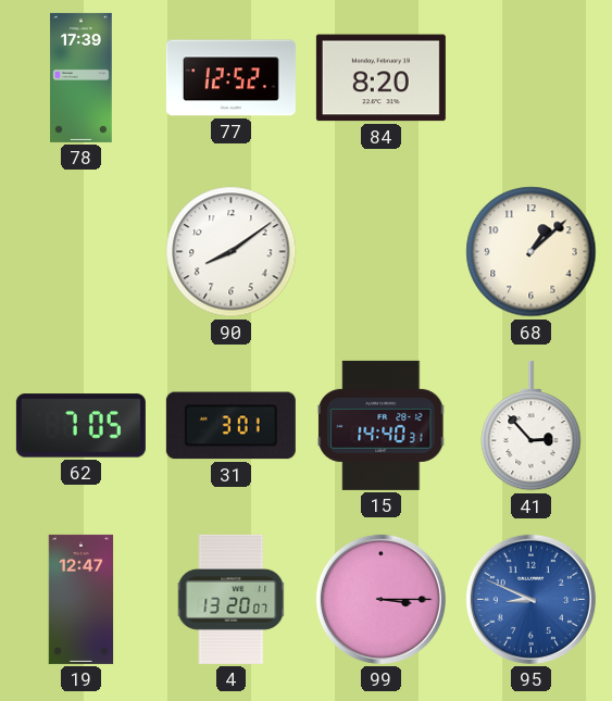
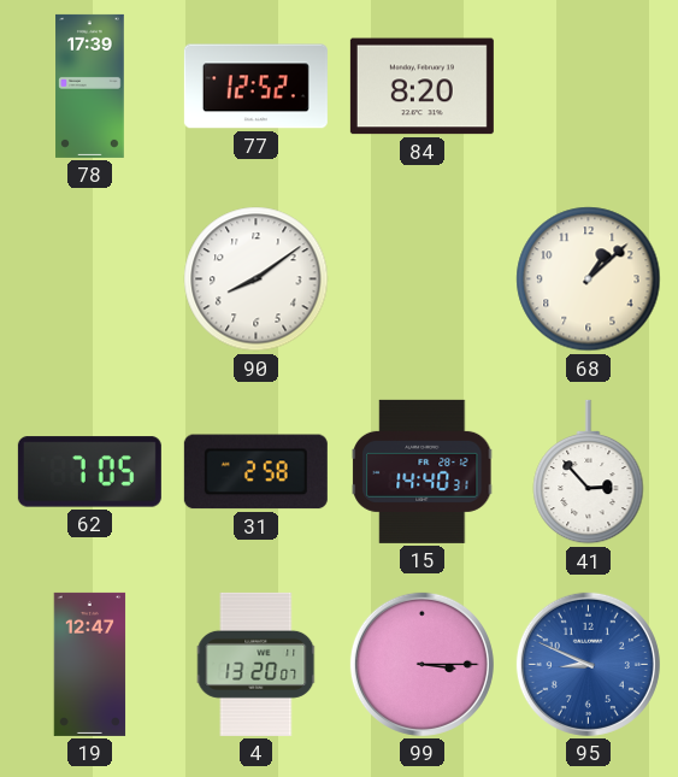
31: 3:01 -> 2:58 (255, 472)
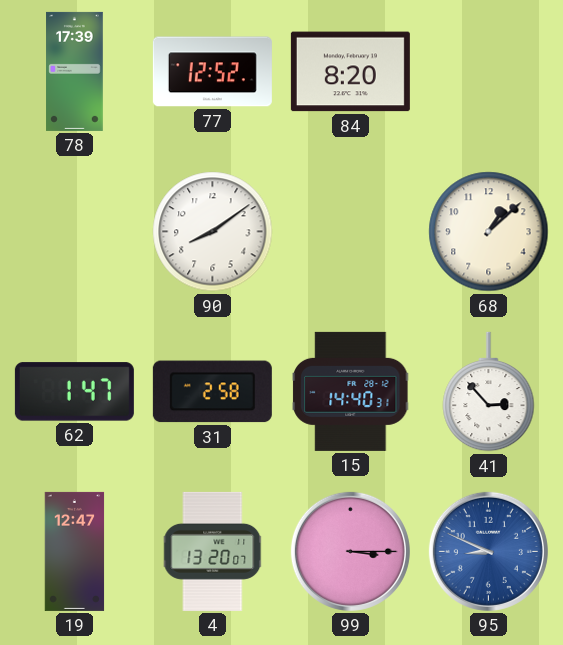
62: 7:05 -> 1:47 (74, 392)
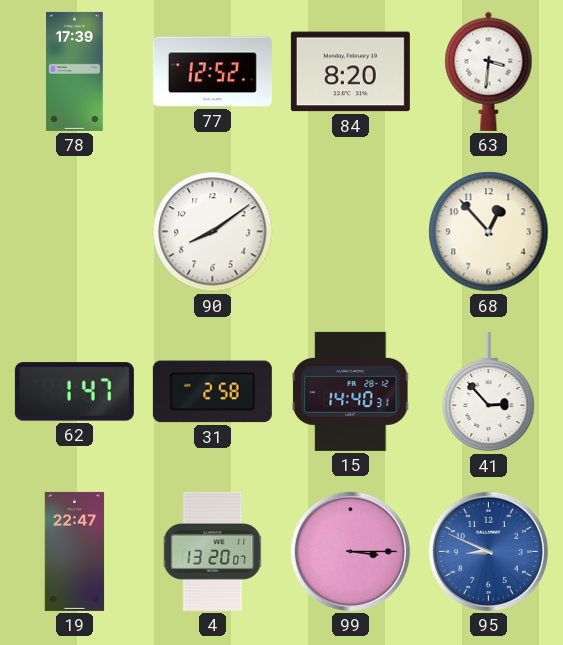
63: none -> 3:31 (489, 71)
68: 1:08 -> 12:53 (489, 232)
19: 12:47 -> 22:47 (75, 551)
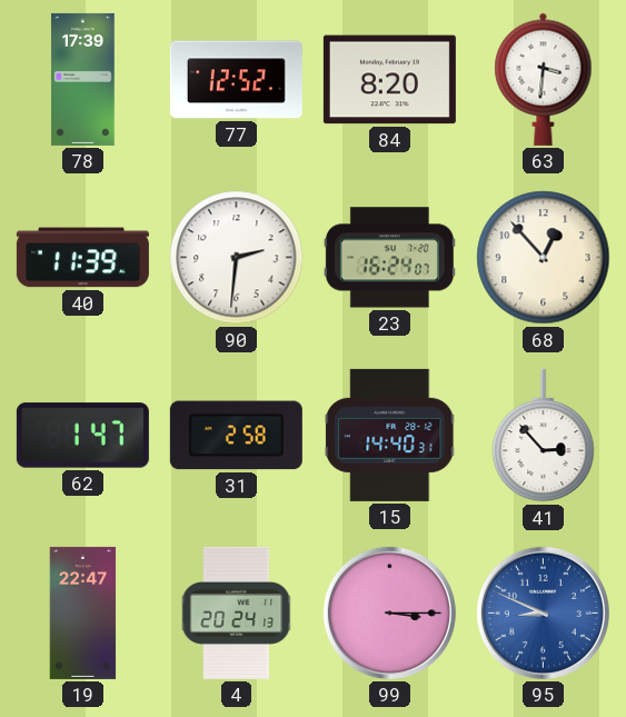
40: none -> 11:39 (82, 258)
90: 8:09 -> 2:31 (237, 258)
23: none -> 16:24 (389, 258)
4: 13:20 -> 20:24 (237, 613)
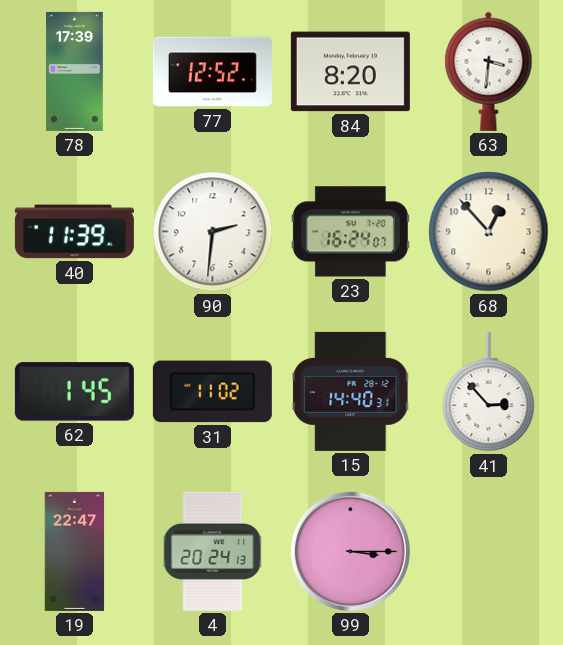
62: 1:47 -> 1:45 (74, 392)
31: 2:58 -> 11:02 (212, 392)
95: 8:49 -> none (543, 613)
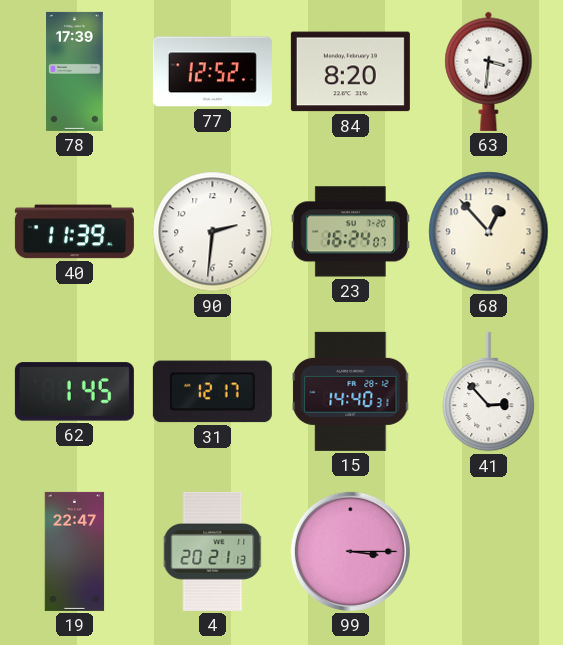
31: 11:02 -> 12:17 (212, 392)
4: 20:24 -> 20:21 (213, 551)
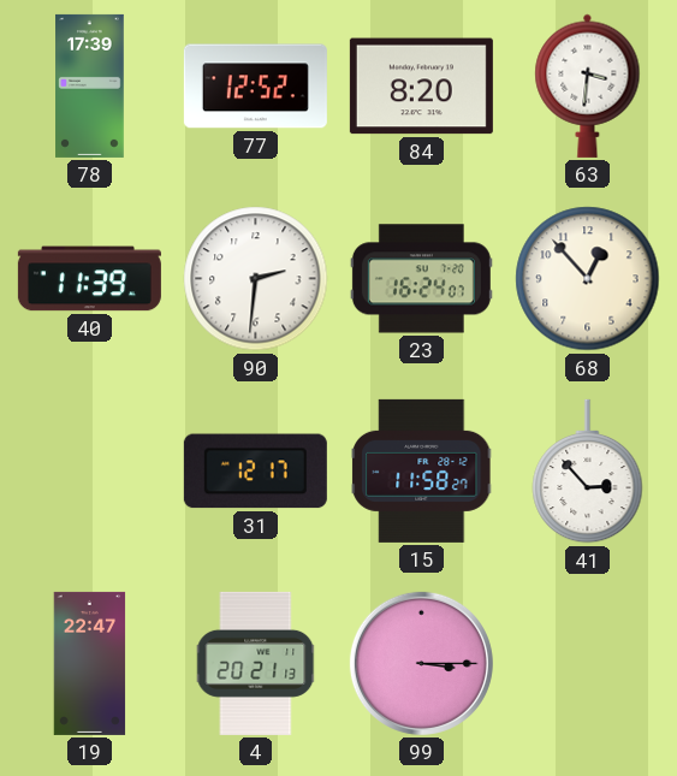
62: 1:45 -> none (74, 392)
15: 14:40 -> 11:58 (422, 470)
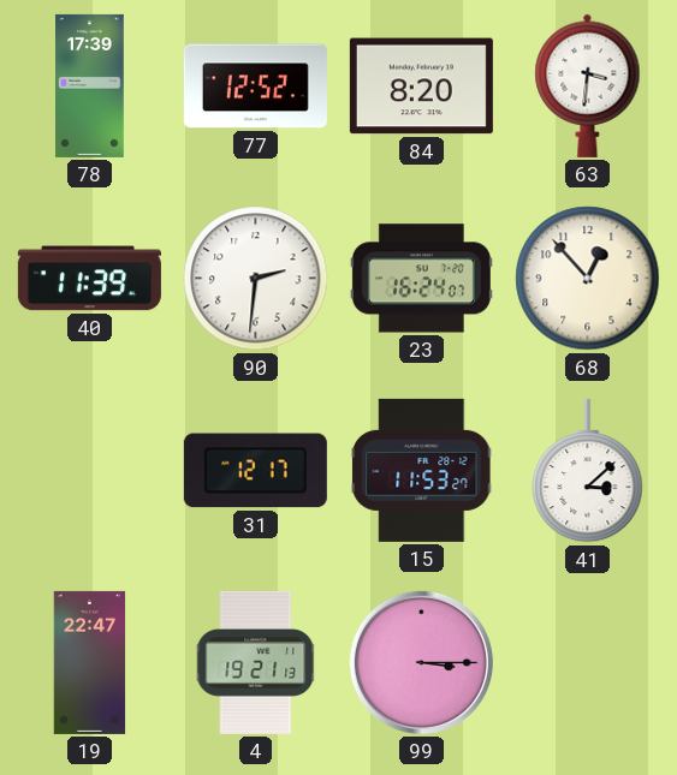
15: 11:58 -> 11:53 (422, 470)
41: 2:53 -> 3:08 (588, 471)
4: 20:21 -> 19:21 (256, 662)
